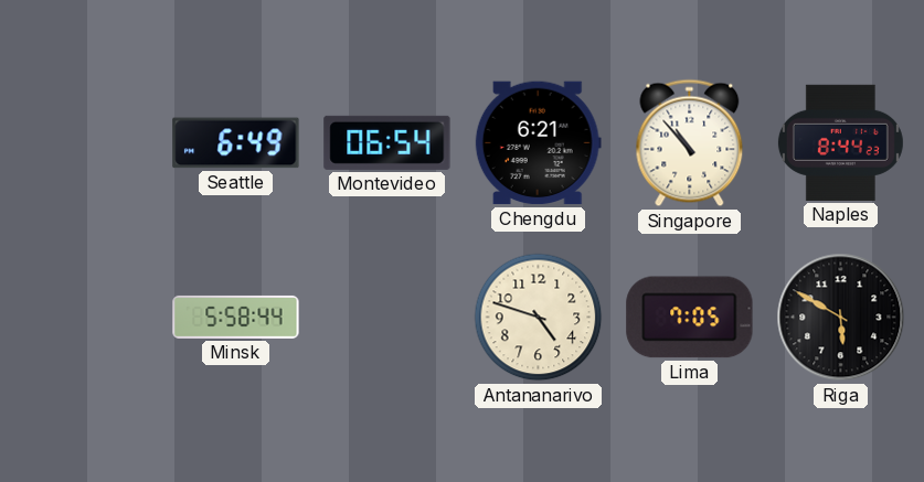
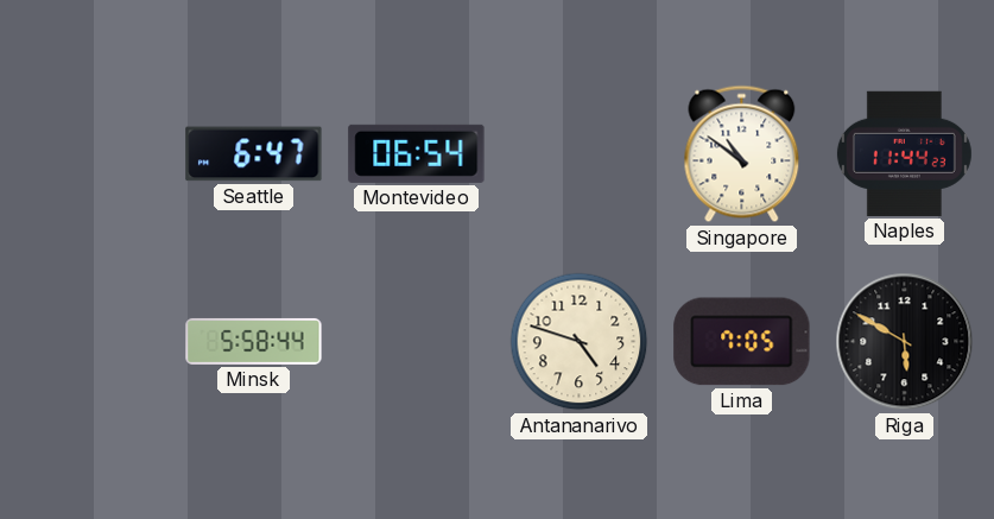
Seattle: 6:49 -> 6:47 (254, 154)
Chengdu: 6:21 -> none (538, 143)
Singapore: 10:53 -> 10:51 (742, 154)
Naples: 8:44 -> 11:44 (904, 153)
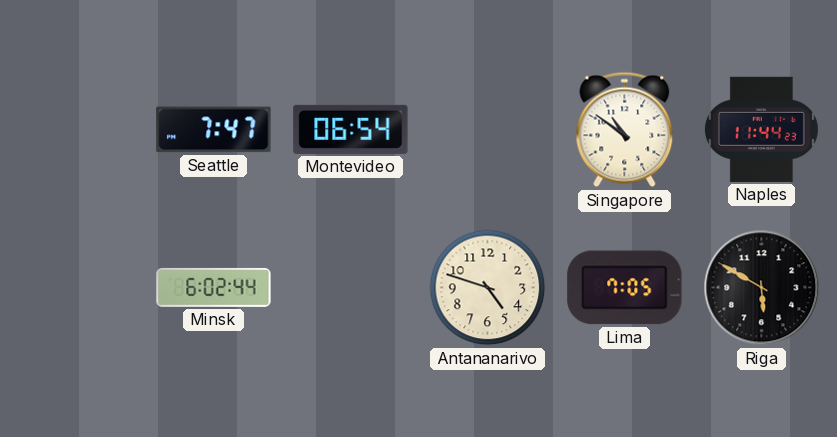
Seattle: 6:47 -> 7:47 (214, 130)
Minsk: 5:58 -> 6:02 (214, 287)
